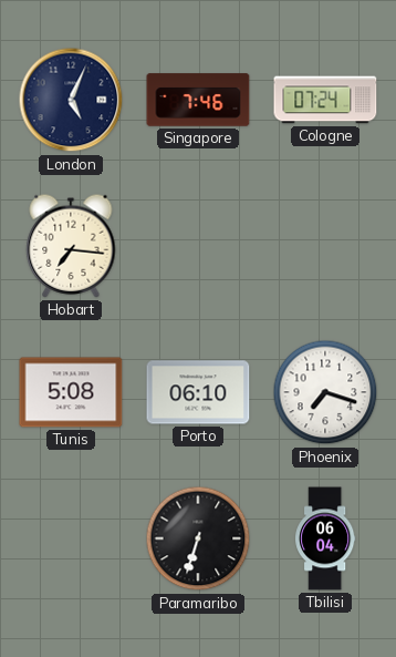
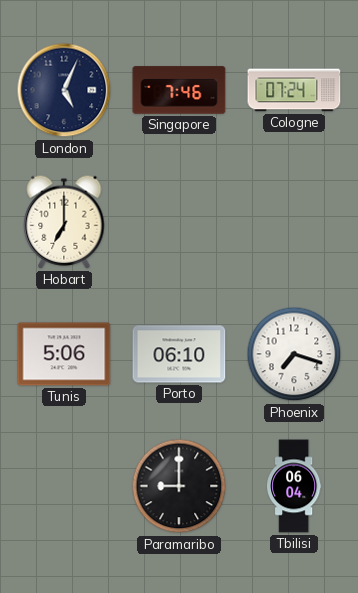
Hobart: 7:16 -> 7:00 (64, 222)
Tunis: 5:08 -> 5:06 (64, 354)
Paramaribo: 6:33 -> 9:00 (179, 486)
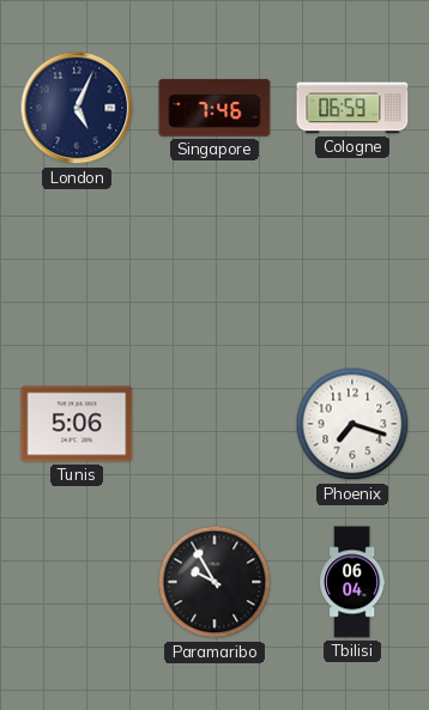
Cologne: 07:24 -> 06:59 (352, 108)
Hobart: 7:00 -> none (64, 222)
Porto: 06:10 -> none (179, 354)
Paramaribo: 9:00 -> 9:55 (214, 582)
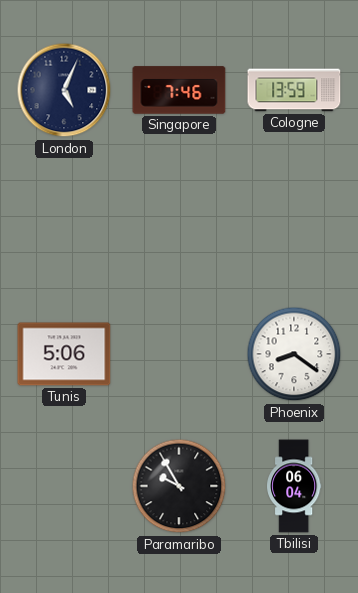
Cologne: 06:59 -> 13:59 (294, 90)
Phoenix: 7:18 -> 8:21 (294, 354)
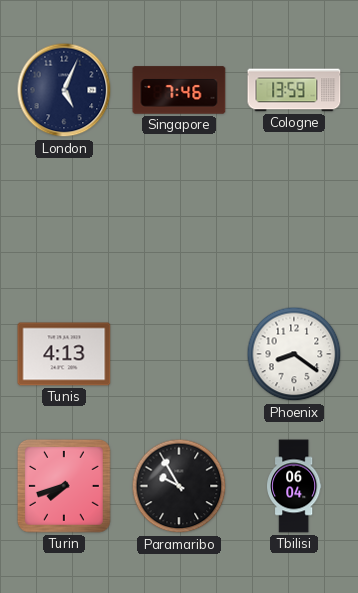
Tunis: 5:06 -> 4:13 (64, 354)
Turin: none -> 7:42 (64, 486)
